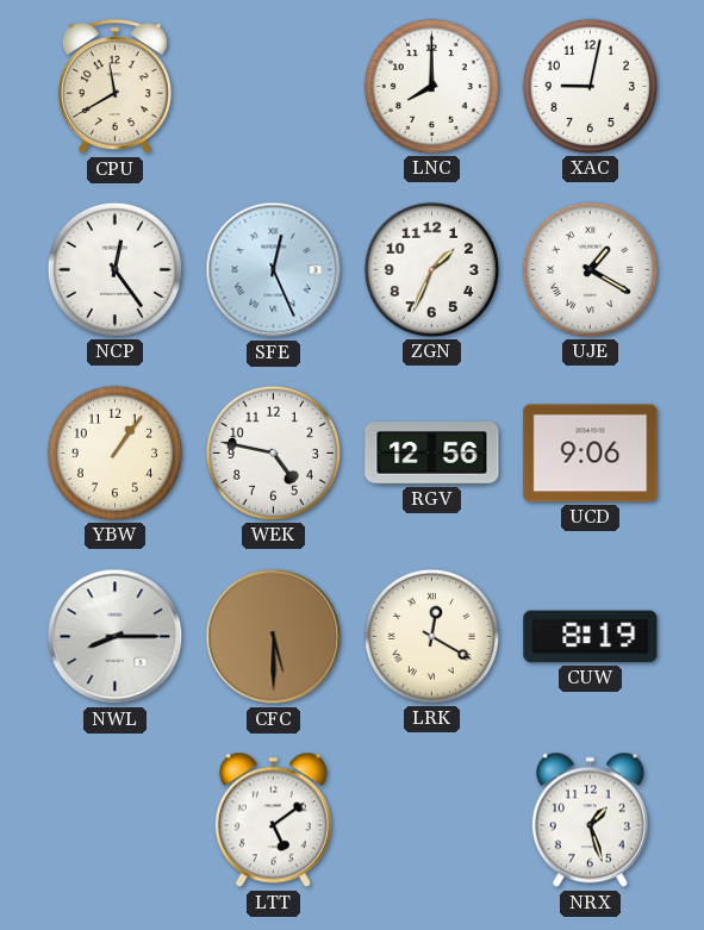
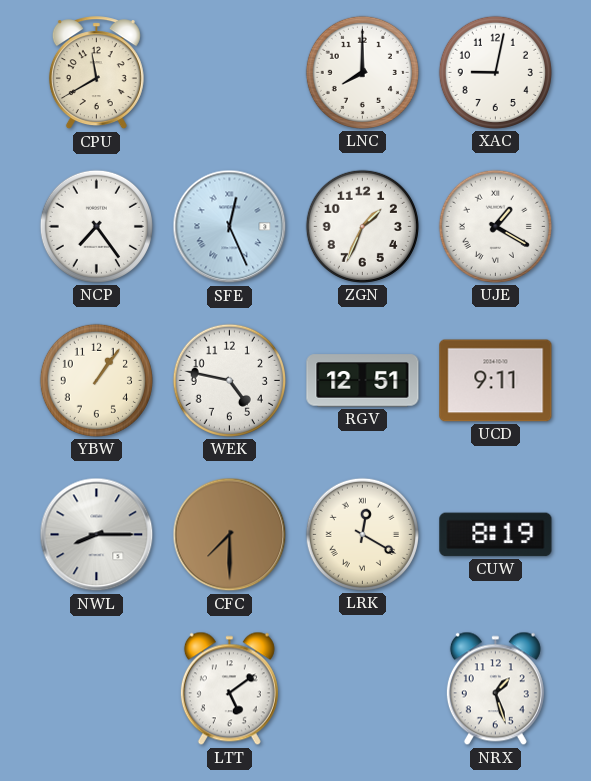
NCP: 12:24 -> 7:24 (96, 226)
RGV: 12:56 -> 12:51 (363, 381)
UCD: 9:06 -> 9:11 (496, 381)
CFC: 5:30 -> 7:30 (230, 535)
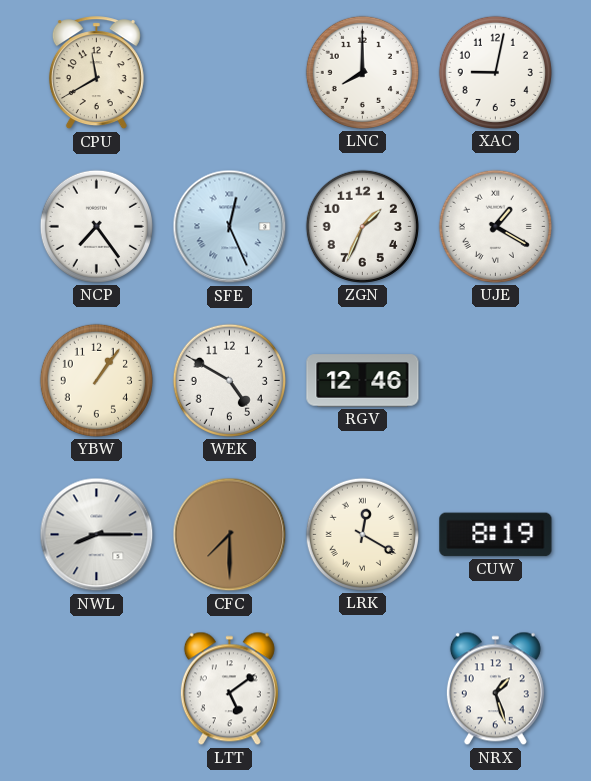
WEK: 4:47 -> 4:50 (229, 380)
RGV: 12:51 -> 12:46 (363, 381)
UCD: 9:11 -> none (496, 381)
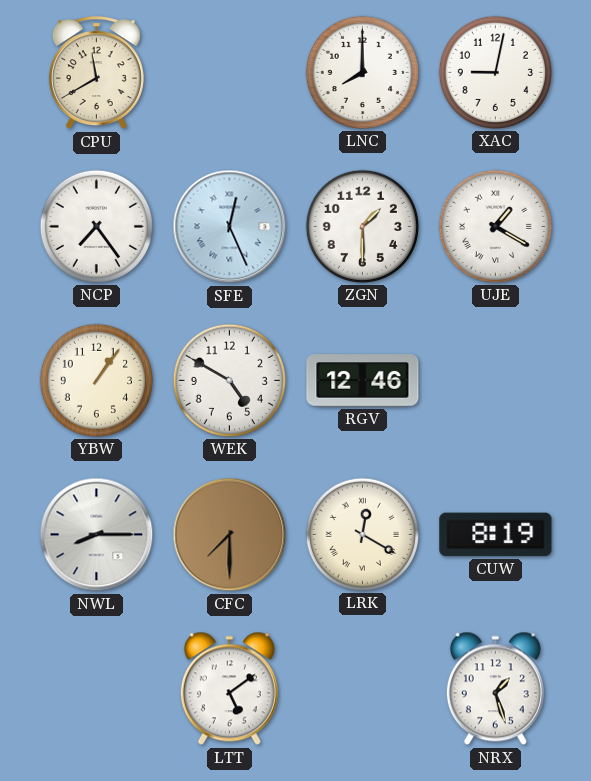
ZGN: 1:34 -> 1:30 (362, 226)
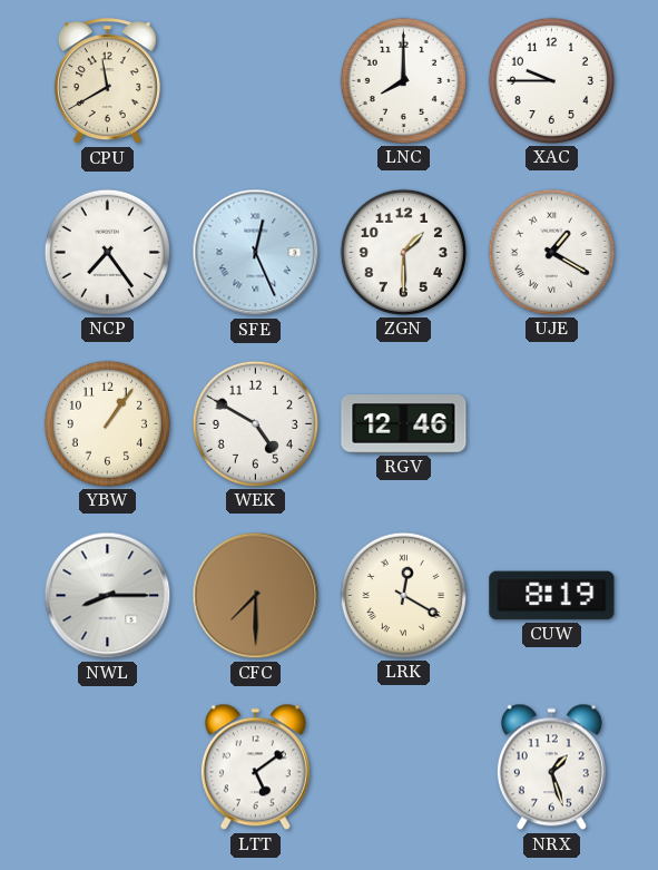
XAC: 9:02 -> 9:45 (551, 80)
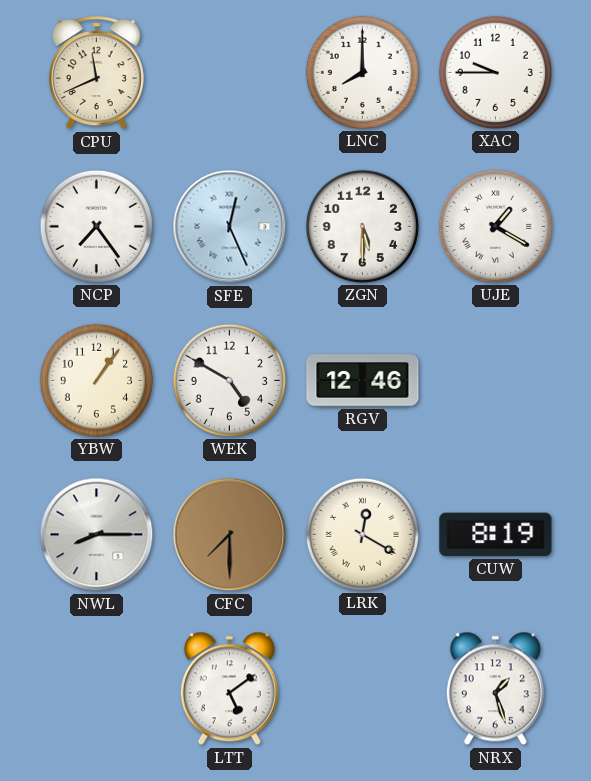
CPU: 11:40 -> 11:41 (96, 73)
ZGN: 1:30 -> 5:30 (362, 226)
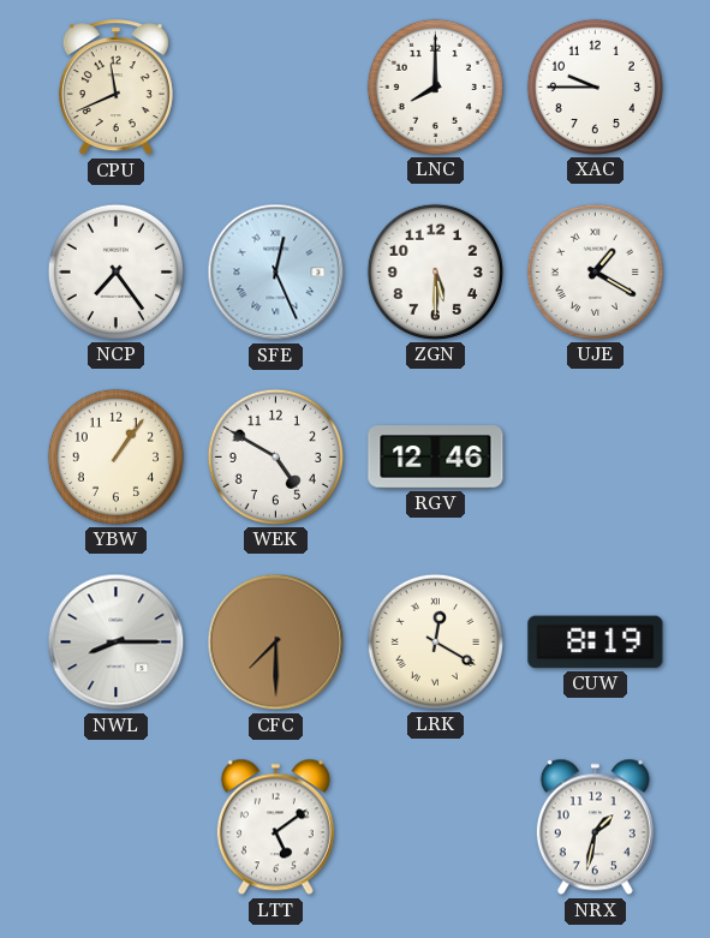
NRX: 1:27 -> 1:32 (595, 828)
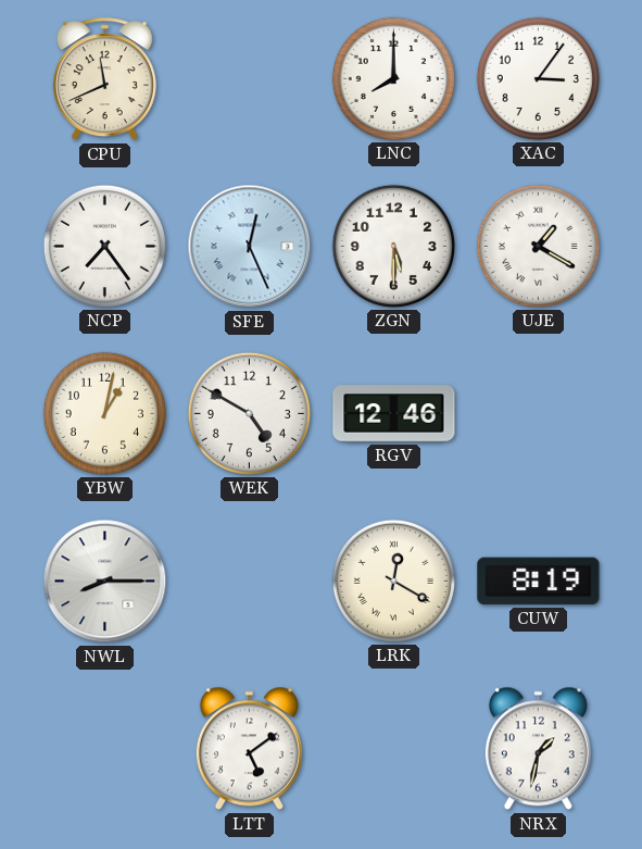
XAC: 9:45 -> 3:06 (538, 78)
YBW: 1:06 -> 1:02 (104, 413)
CFC: 7:30 -> none (276, 643)
